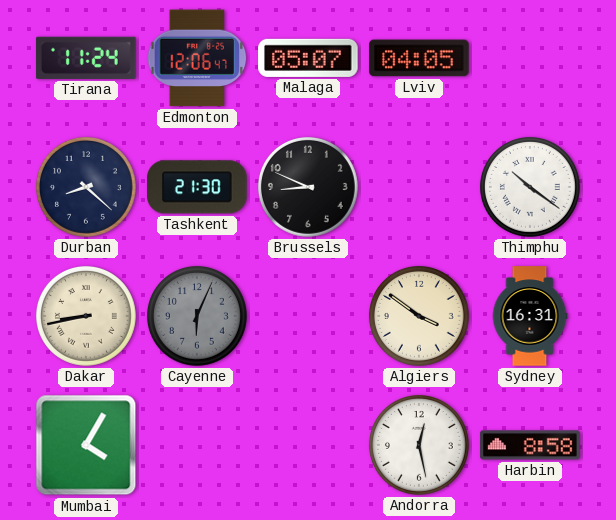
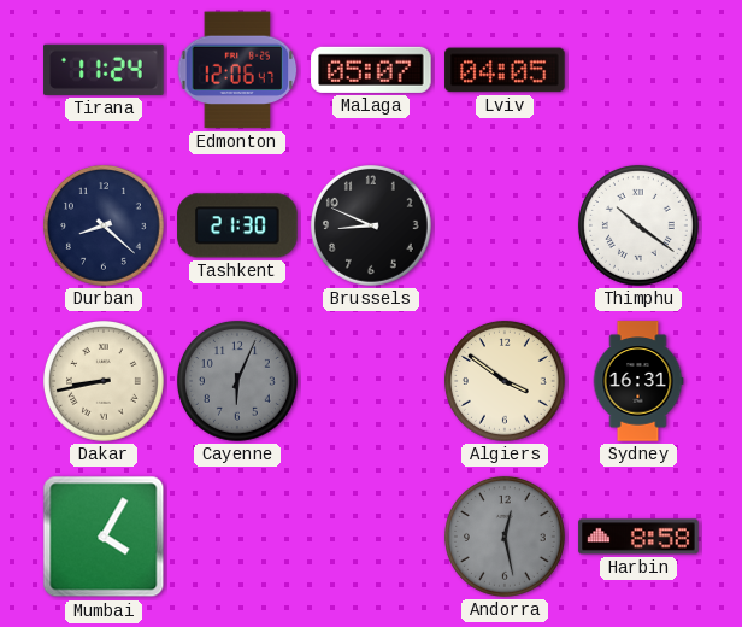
Andorra dial: white -> grey (505, 537)
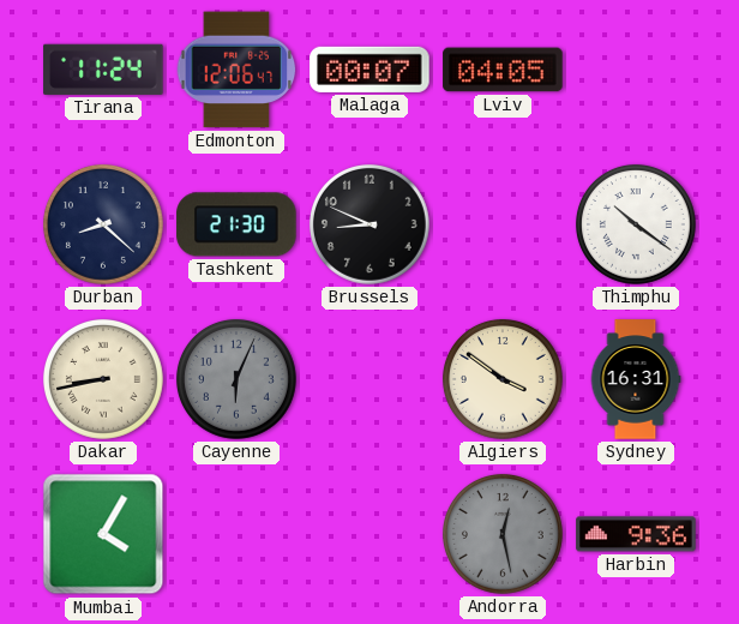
Malaga: 05:07 -> 00:07 (369, 70)
Harbin: 8:58 -> 9:36 (636, 534)
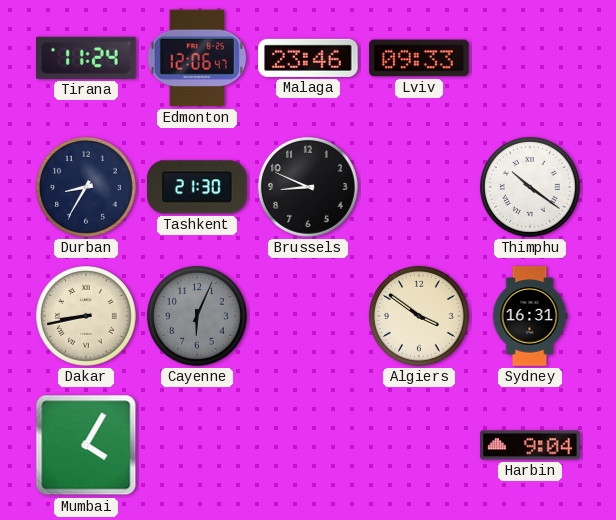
Malaga: 00:07 -> 23:46 (308, 58)
Lviv: 04:05 -> 09:33 (419, 58)
Durban: 8:22 -> 8:35 (86, 187)
Andorra: 12:28 -> none (503, 534)
Harbin: 9:36 -> 9:04 (530, 445)
